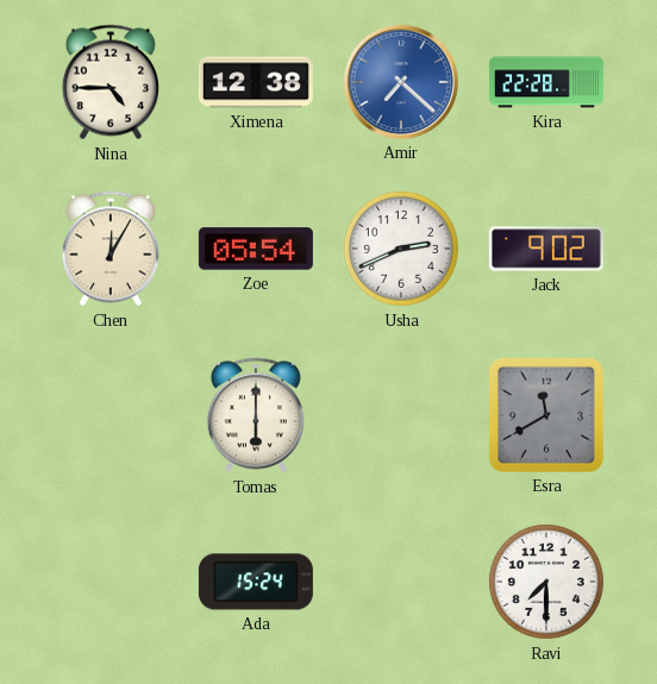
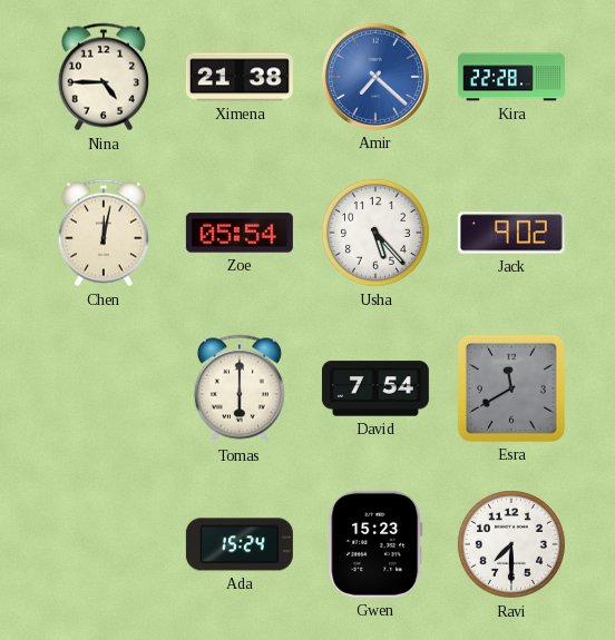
Ximena: 12:38 -> 21:38 (240, 77)
Chen: 12:05 -> 12:02 (104, 233)
Usha: 2:41 -> 5:23 (375, 233)
David: none -> 7:54 (375, 388)
Gwen: none -> 15:23 (375, 544)
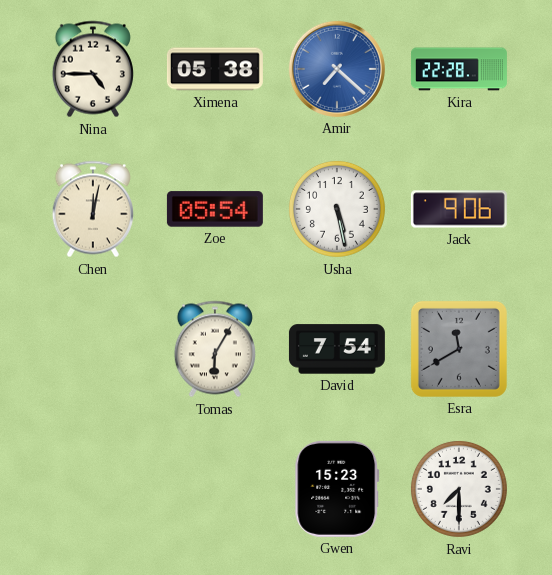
Ximena: 21:38 -> 05:38 (215, 69)
Usha: 5:23 -> 5:28 (337, 209)
Jack: 9:02 -> 9:06 (459, 209)
Tomas: 6:00 -> 6:05 (215, 349)
Ada: 15:24 -> none (240, 544)
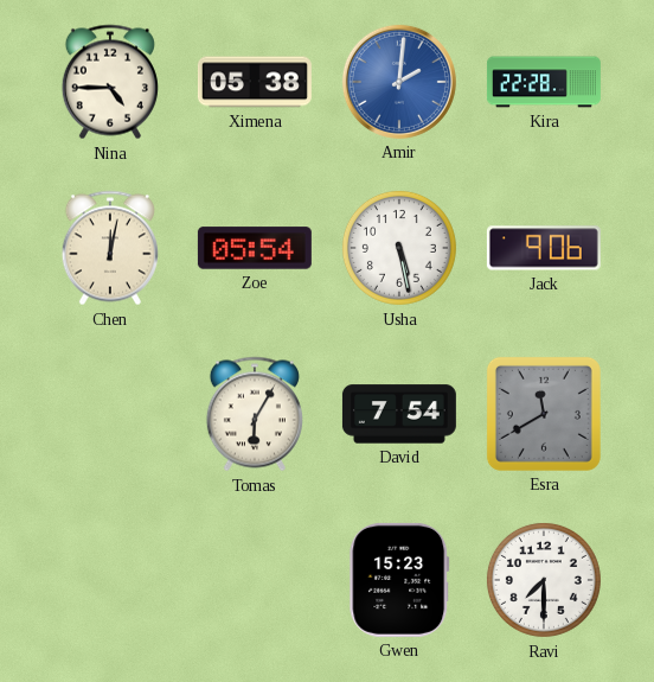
Amir: 7:22 -> 2:01 (399, 82)
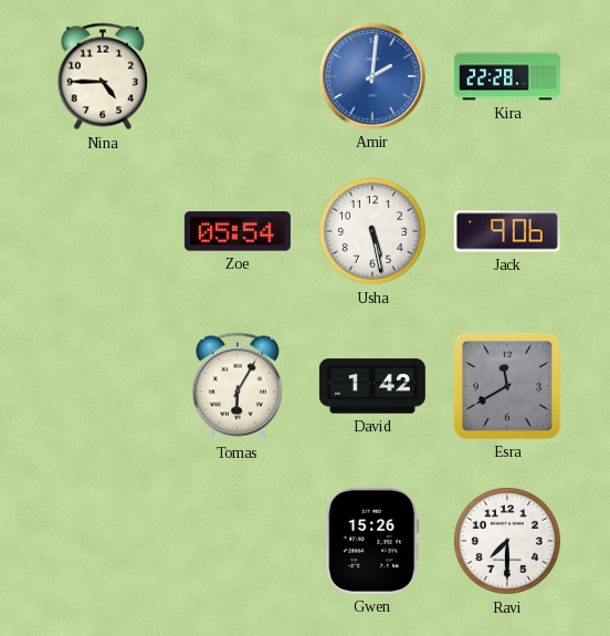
Ximena: 05:38 -> none (255, 82)
Chen: 12:02 -> none (110, 248)
David: 7:54 -> 1:42 (372, 386)
Gwen: 15:23 -> 15:26 (372, 541)
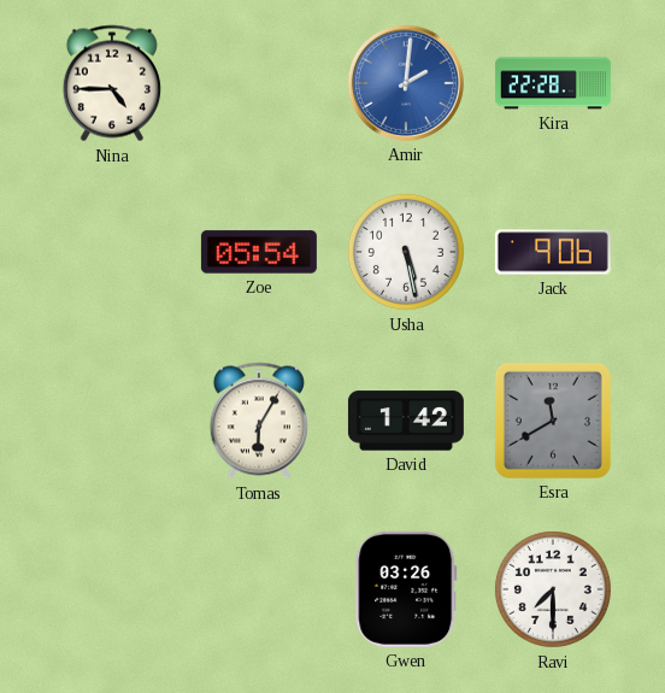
Gwen: 15:26 -> 03:26 (406, 589)
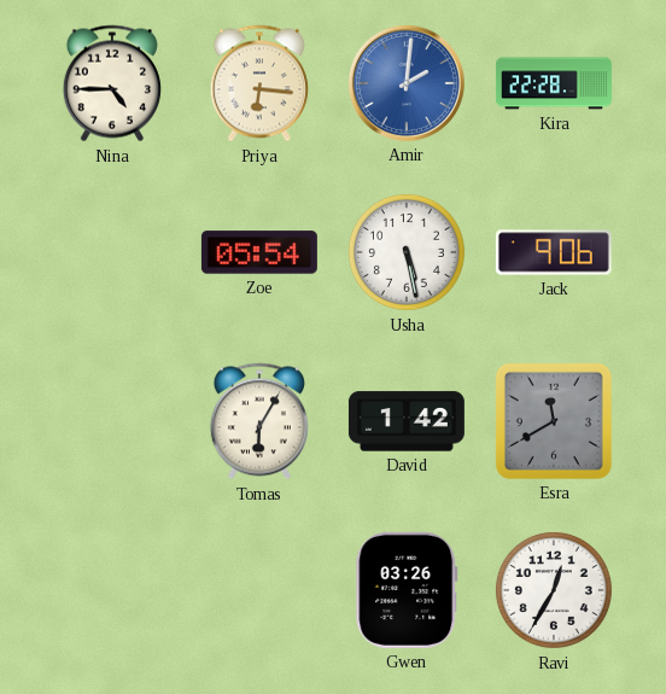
Priya: none -> 6:16 (259, 83)
Ravi: 7:30 -> 12:35 (554, 590)
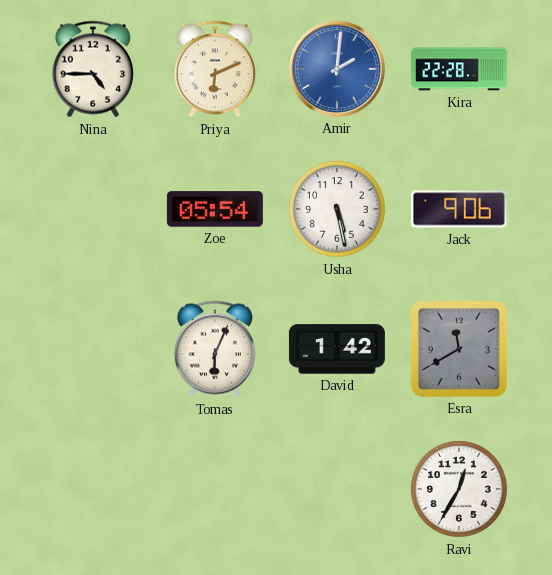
Priya: 6:16 -> 6:11 (215, 69)
Tomas: 6:05 -> 6:04 (215, 349)
Gwen: 03:26 -> none (407, 590)
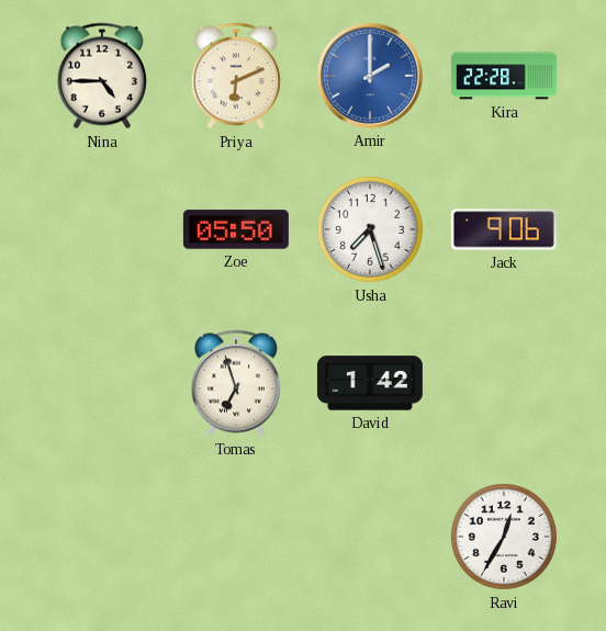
Amir: 2:01 -> 2:00 (370, 76)
Zoe: 05:54 -> 05:50 (236, 229)
Usha: 5:28 -> 7:27 (370, 229)
Tomas: 6:04 -> 6:57 (236, 383)
Esra: 11:40 -> none (459, 349)
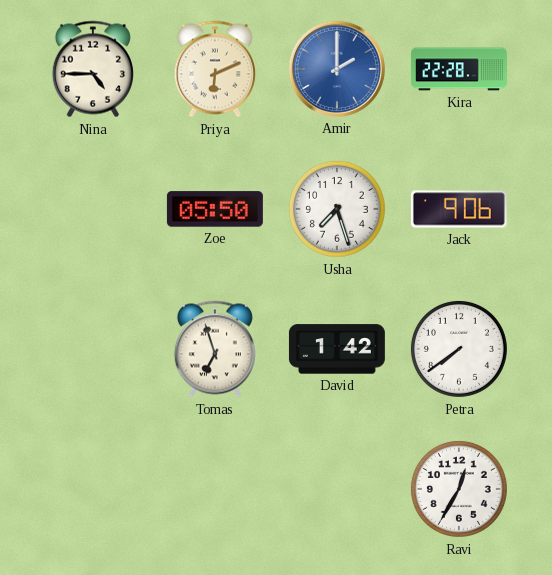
Petra: none -> 7:39 (459, 349)
